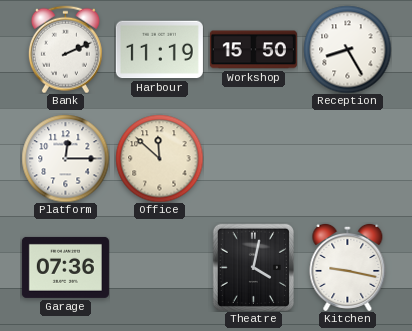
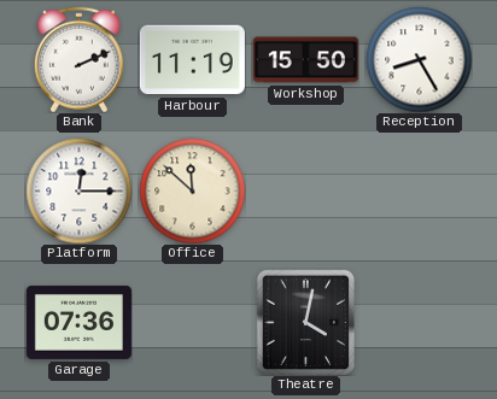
Kitchen: 9:17 -> none (348, 267)
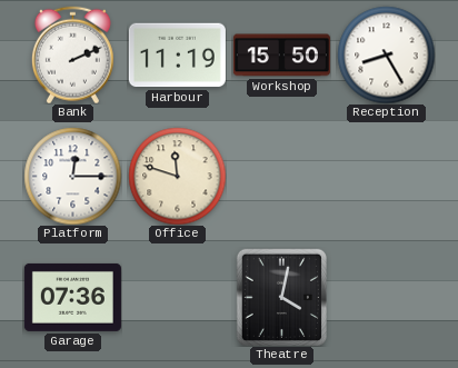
Office: 11:52 -> 11:48 (177, 176)
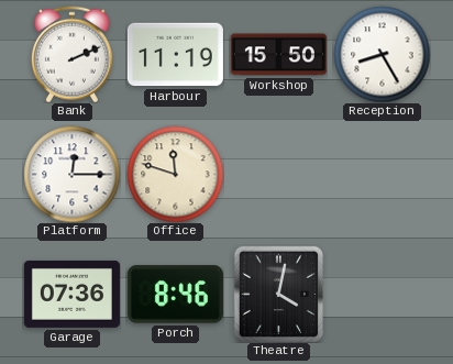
Porch: none -> 8:46 (175, 295)
